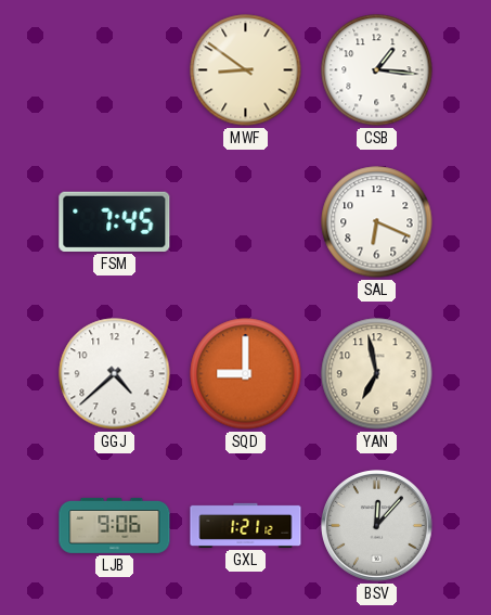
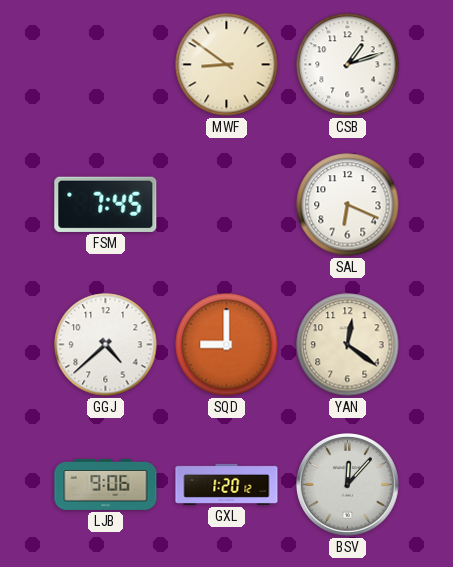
CSB: 1:16 -> 1:12 (348, 65)
YAN: 6:58 -> 12:21 (348, 345)
GXL: 1:21 -> 1:20 (227, 484)
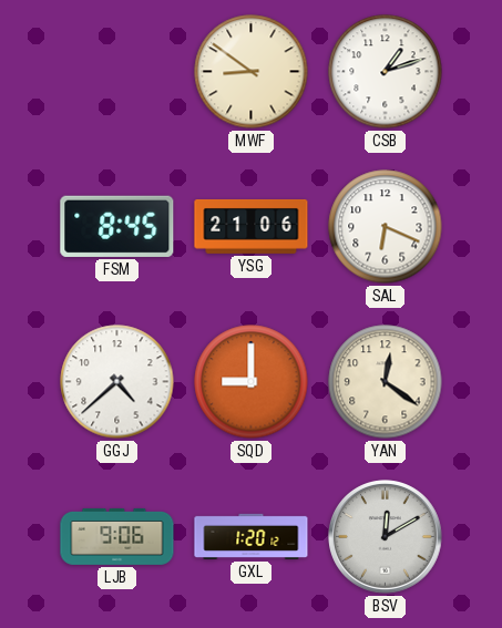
FSM: 7:45 -> 8:45 (117, 226)
YSG: none -> 21:06 (252, 226)
BSV: 12:07 -> 12:10 (386, 537)
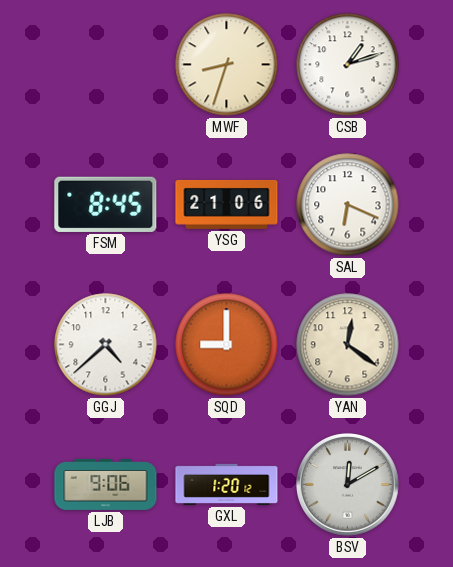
MWF: 8:51 -> 8:33 (227, 65)
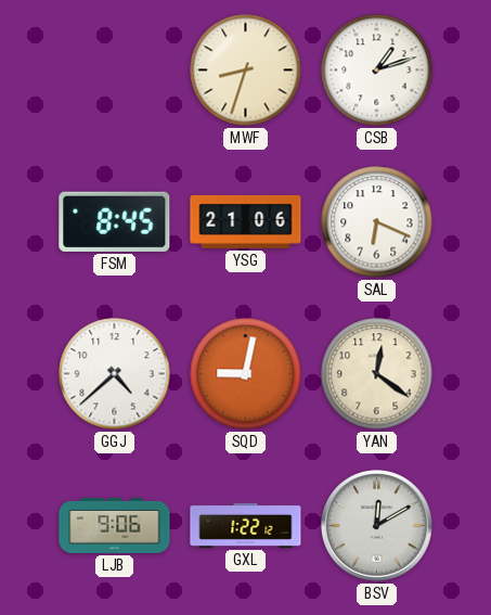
SQD: 9:00 -> 9:02 (246, 374)
GXL: 1:20 -> 1:22 (246, 525)
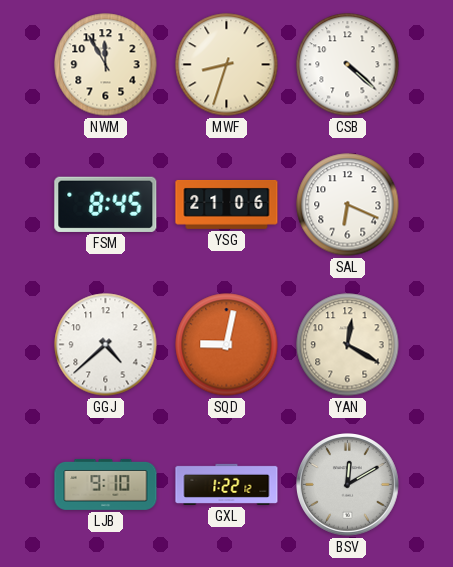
NWM: none -> 11:55 (106, 65)
CSB: 1:12 -> 4:22 (348, 65)
YAN: 12:21 -> 12:20 (348, 345)
LJB: 9:06 -> 9:10 (106, 484)
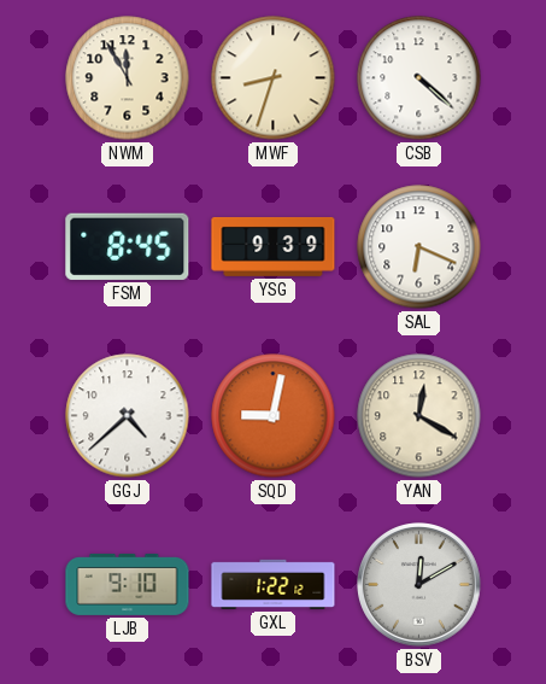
YSG: 21:06 -> 9:39 (274, 246)
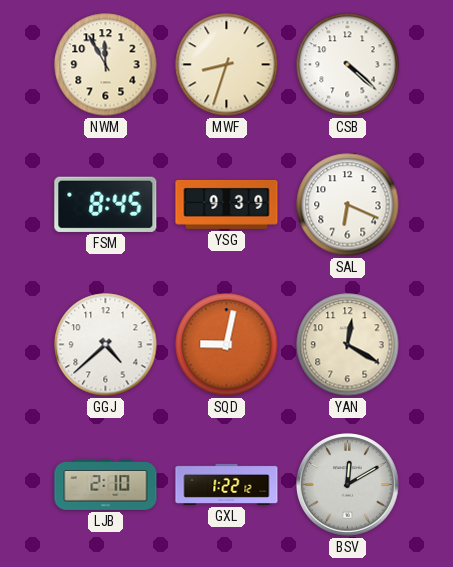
LJB: 9:10 -> 2:10 (106, 484)
